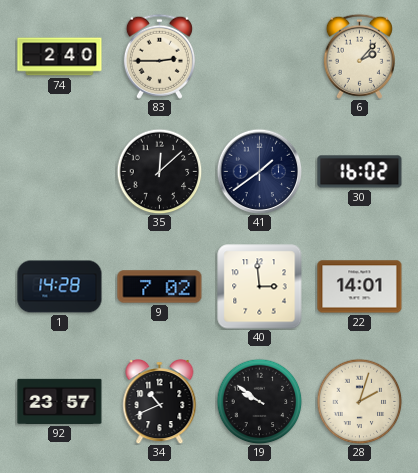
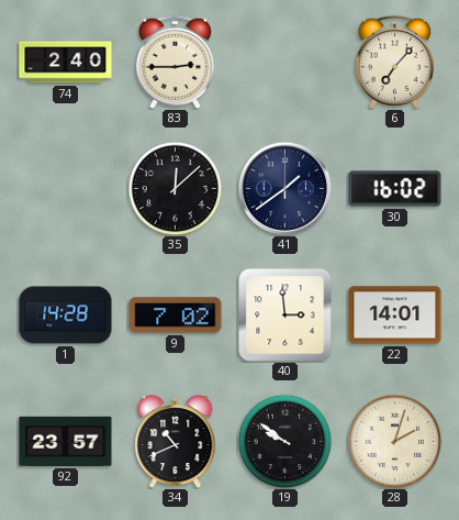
6: 2:07 -> 7:07 (394, 62)
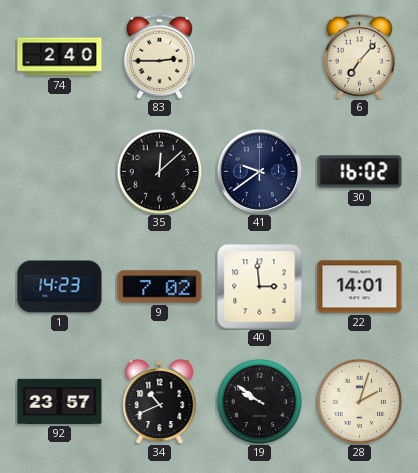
41: 1:39 -> 9:39 (259, 171)
1: 14:28 -> 14:23 (60, 287)
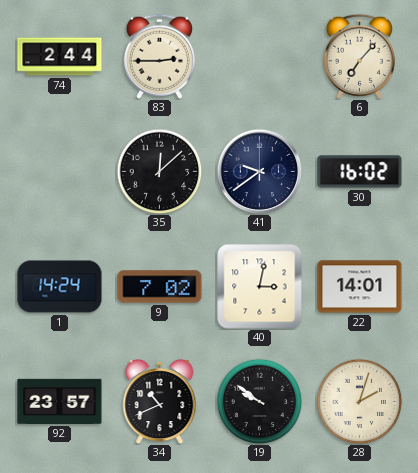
74: 2:40 -> 2:44 (60, 57)
1: 14:23 -> 14:24 (60, 287)
40: 2:59 -> 3:02 (260, 287)
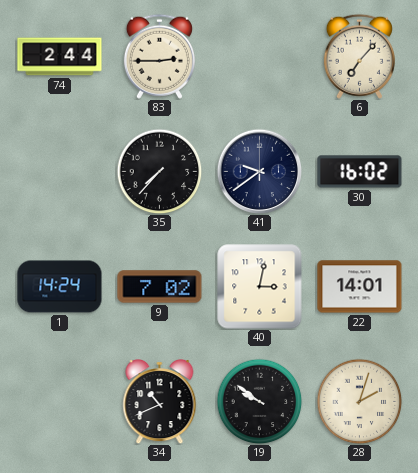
35: 12:08 -> 7:37 (159, 171)
92: 23:57 -> none (60, 401)
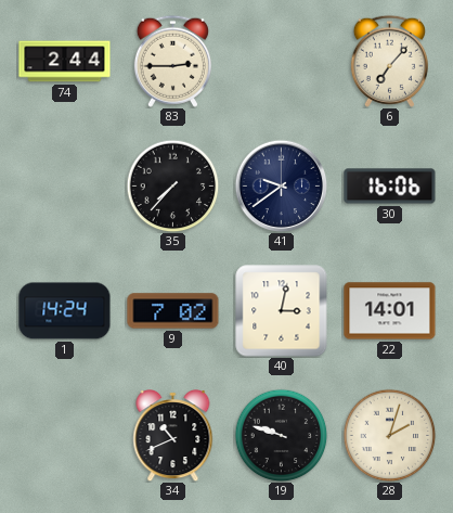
30: 16:02 -> 16:06 (390, 187)
19: 9:51 -> 9:48 (281, 435)
